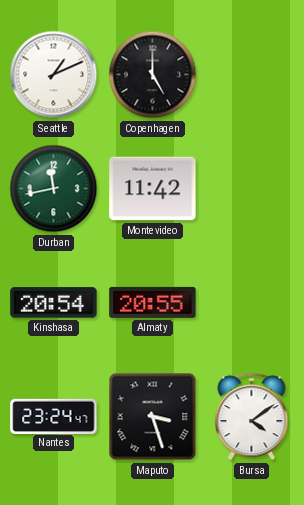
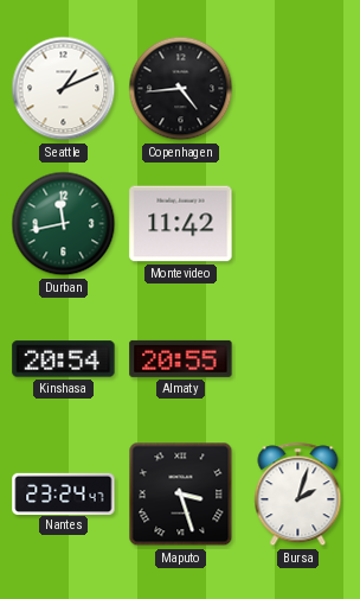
Copenhagen: 5:00 -> 4:44 (181, 89)
Bursa: 4:09 -> 2:03 (298, 495)
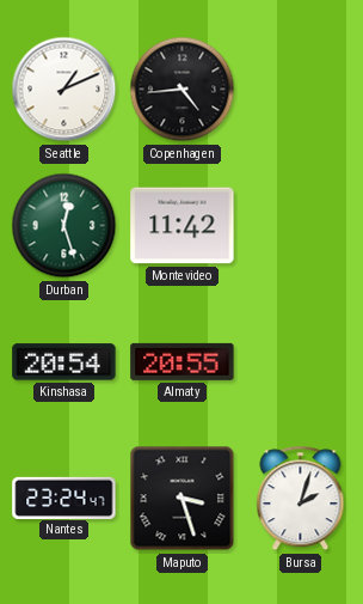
Durban: 11:43 -> 12:27 (64, 226)
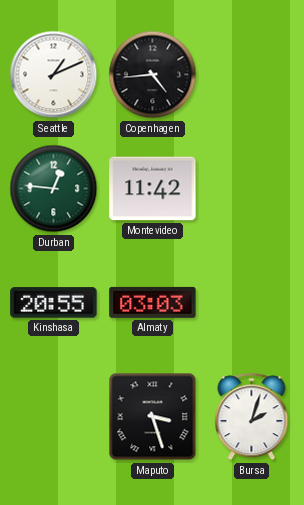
Durban: 12:27 -> 12:46 (54, 189)
Kinshasa: 20:54 -> 20:55 (54, 303)
Almaty: 20:55 -> 03:03 (153, 302)
Nantes: 23:24 -> none (64, 498)
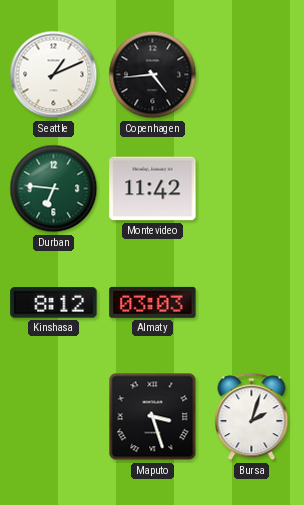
Durban: 12:46 -> 6:46 (54, 189)
Kinshasa: 20:55 -> 8:12 (54, 303)
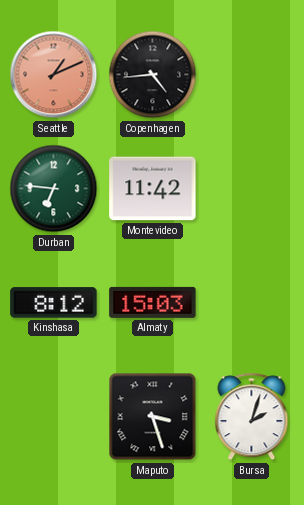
Seattle dial: white -> salmon (54, 75)
Almaty: 03:03 -> 15:03 (153, 302)
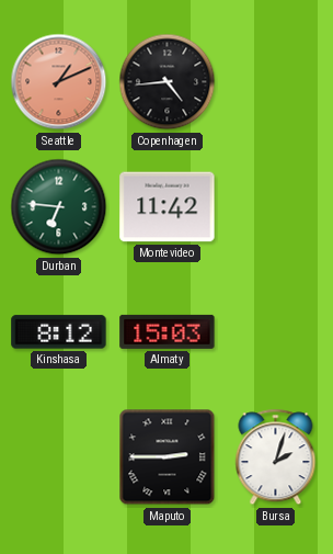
Maputo: 3:27 -> 2:45 (168, 457)
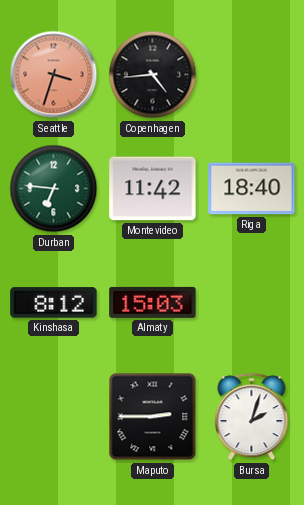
Seattle: 1:11 -> 3:33 (54, 75)
Riga: none -> 18:40 (252, 189)
